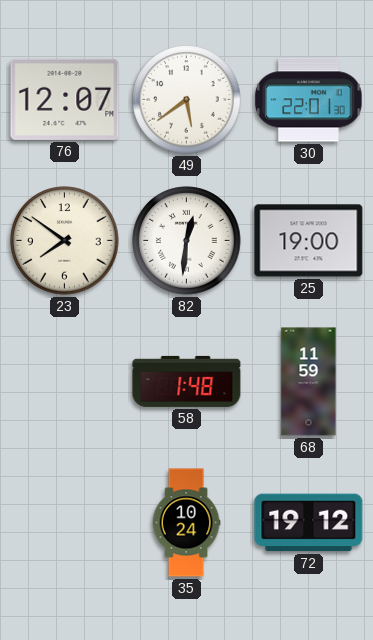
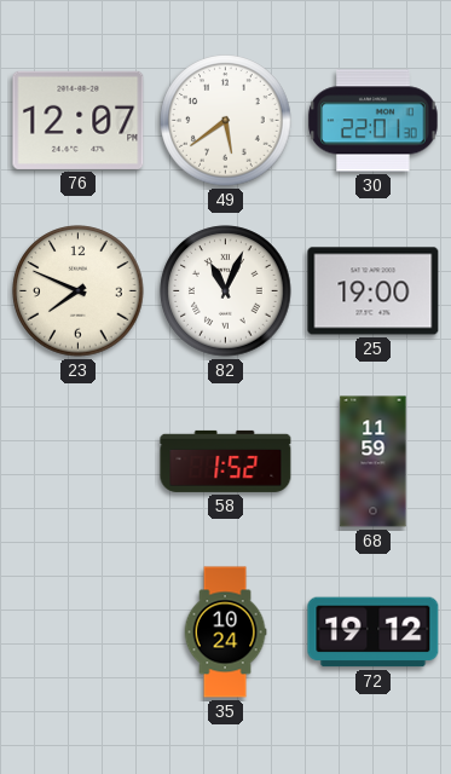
23: 7:51 -> 7:49 (79, 291)
82: 12:31 -> 11:04 (226, 291)
58: 1:48 -> 1:52 (226, 461)
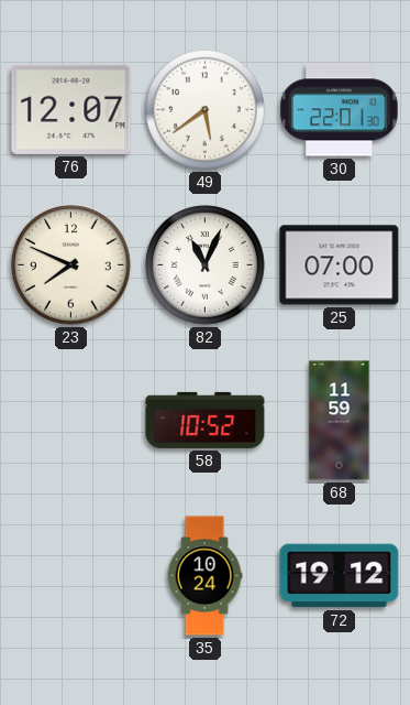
25: 19:00 -> 07:00 (340, 265)
58: 1:52 -> 10:52 (206, 420)
